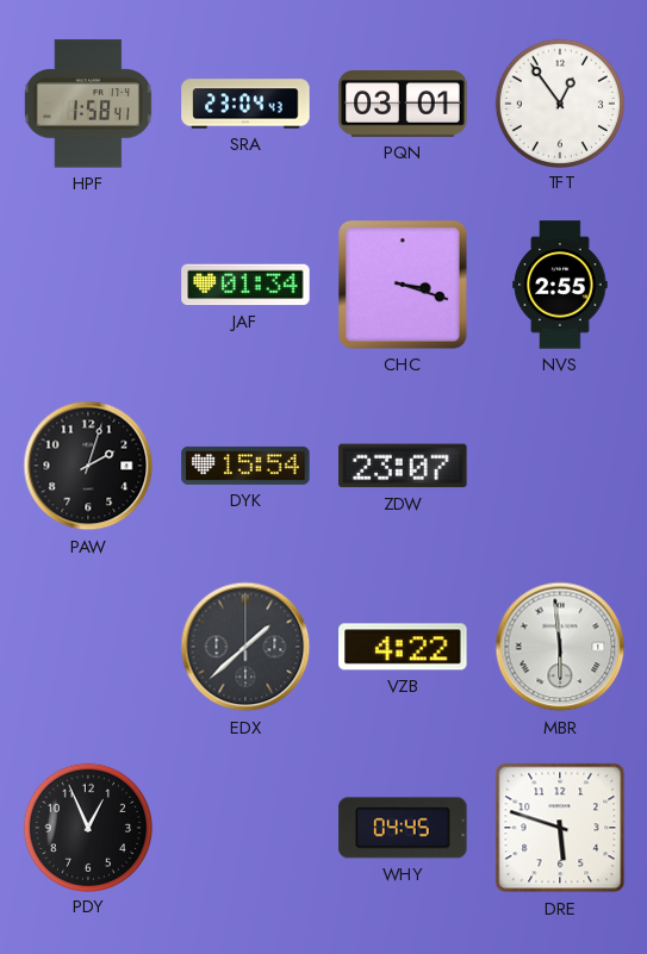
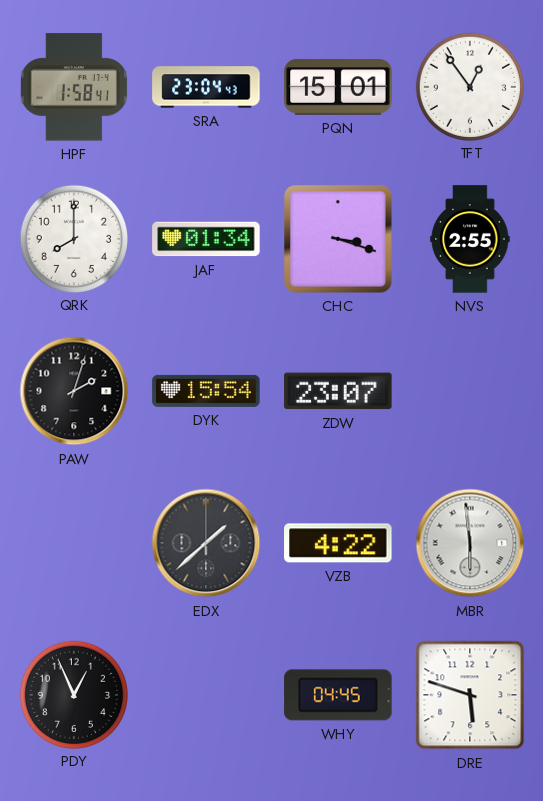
PQN: 03:01 -> 15:01 (338, 87)
QRK: none -> 8:00 (73, 238)
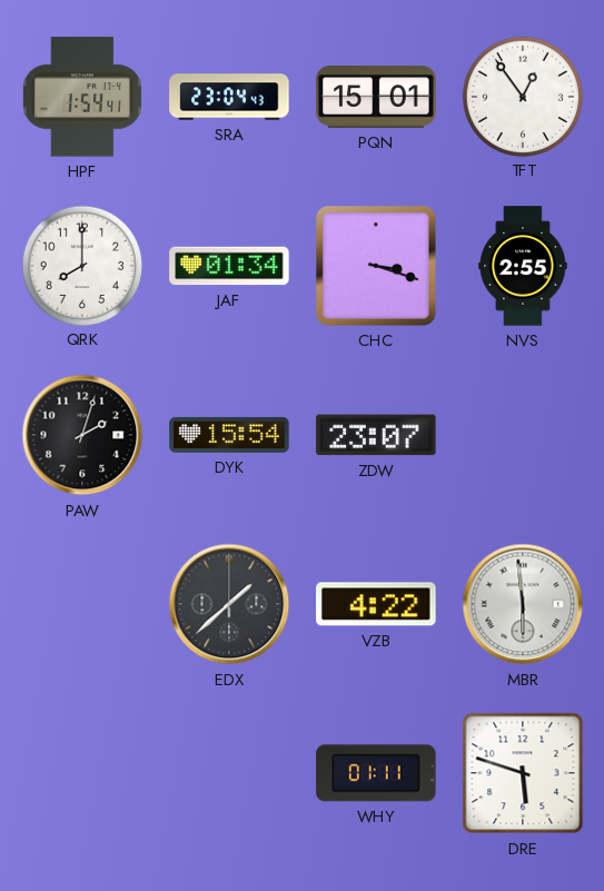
HPF: 1:58 -> 1:54 (82, 97)
PDY: 12:56 -> none (73, 694)
WHY: 04:45 -> 01:11 (376, 773)
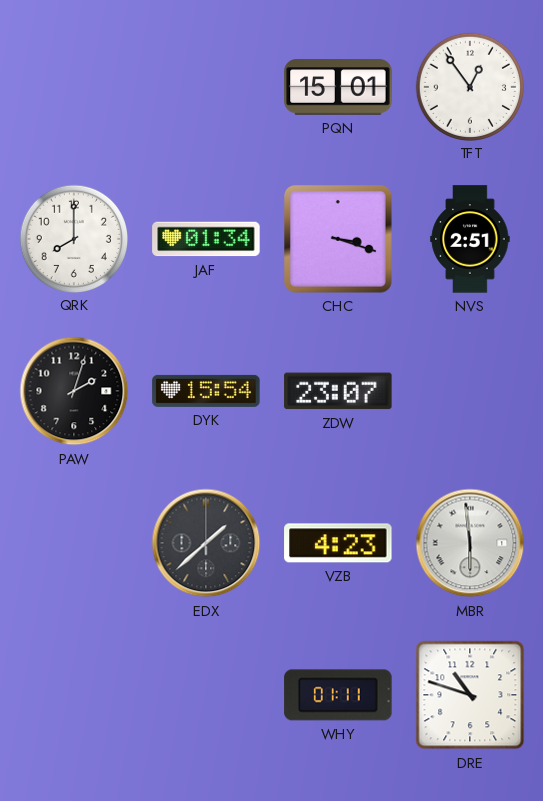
HPF: 1:54 -> none (82, 97)
SRA: 23:04 -> none (229, 97)
NVS: 2:55 -> 2:51 (470, 239)
VZB: 4:22 -> 4:23 (338, 543)
DRE: 5:48 -> 10:48 (470, 695)
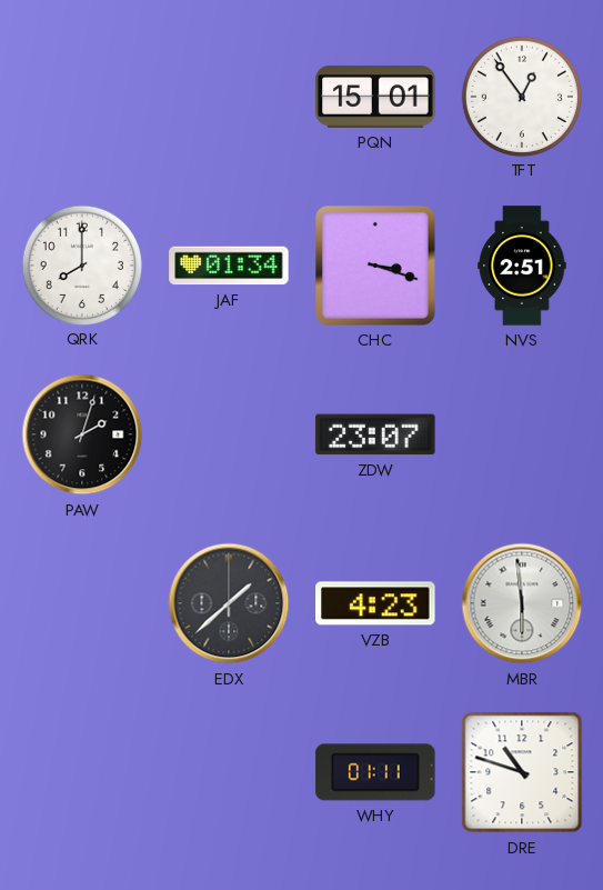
DYK: 15:54 -> none (206, 391)
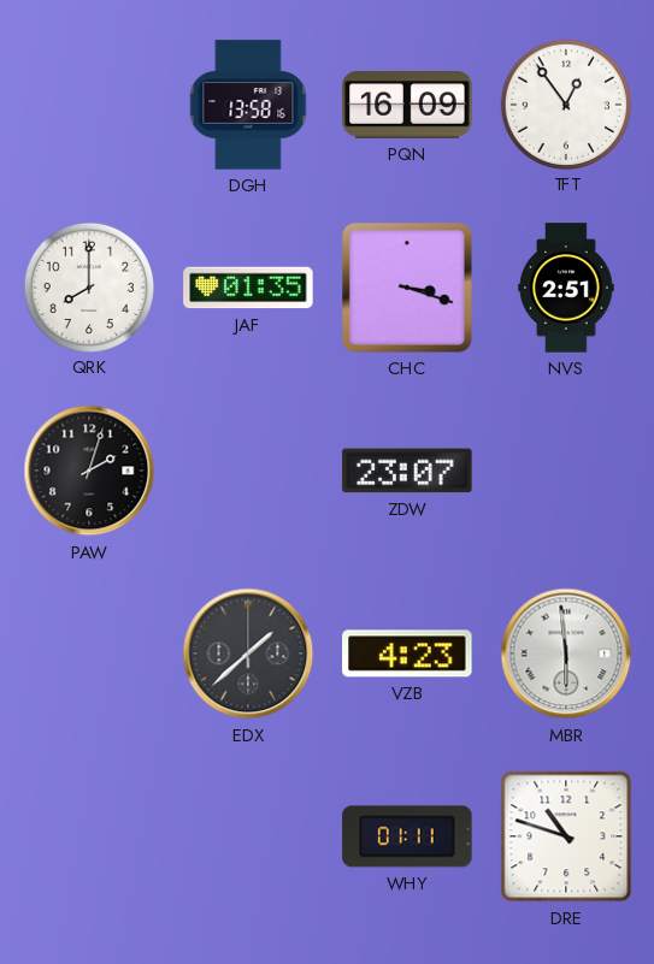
DGH: none -> 13:58 (248, 105)
PQN: 15:01 -> 16:09 (407, 105)
JAF: 01:34 -> 01:35 (248, 288)
